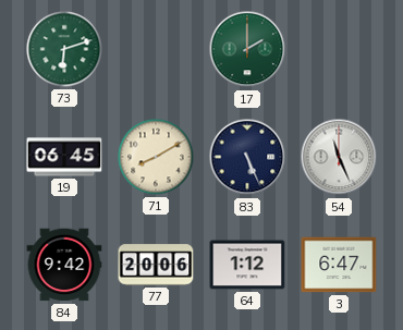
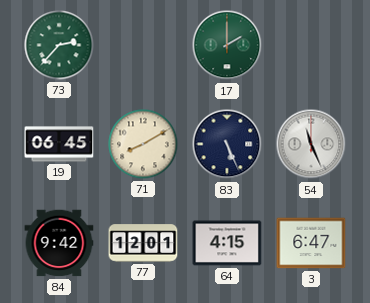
73: 6:12 -> 2:37 (59, 45)
77: 20:06 -> 12:01 (143, 243)
64: 1:12 -> 4:15 (227, 243)
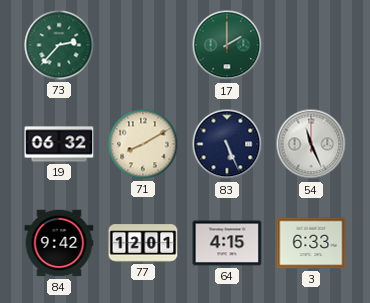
19: 06:45 -> 06:32 (59, 144)
3: 6:47 -> 6:33 (311, 243)
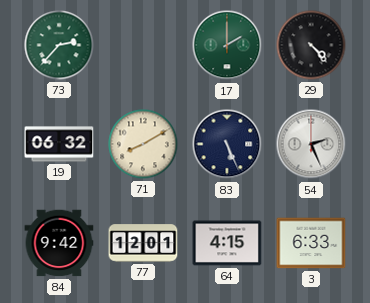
29: none -> 4:23 (311, 45)
54: 11:26 -> 2:26 (311, 144)
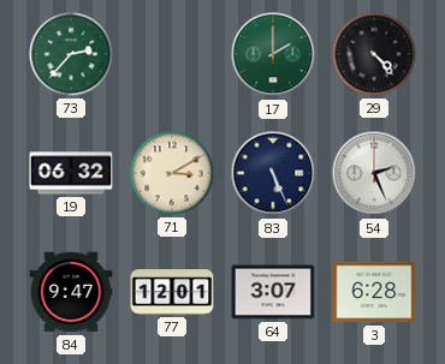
71: 8:10 -> 3:10 (172, 173)
84: 9:42 -> 9:47 (71, 292)
64: 4:15 -> 3:07 (273, 292)
3: 6:33 -> 6:28 (374, 292)
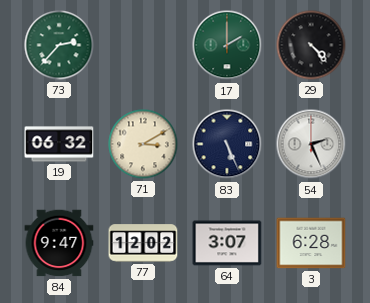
77: 12:01 -> 12:02 (143, 243)
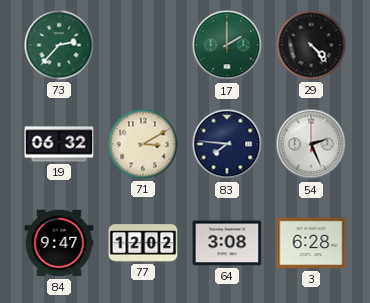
83: 5:26 -> 7:46 (227, 144)
64: 3:07 -> 3:08 (227, 243)
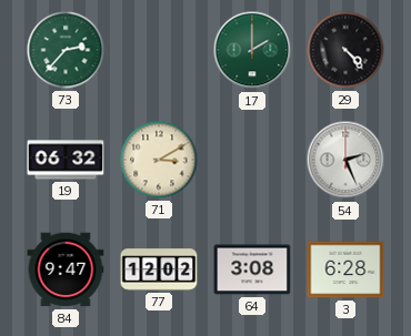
83: 7:46 -> none (227, 144)
